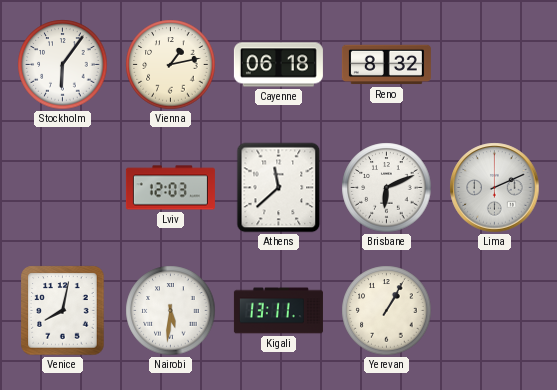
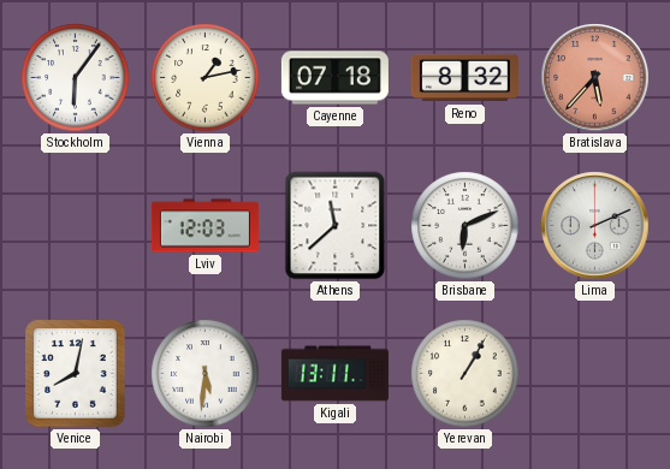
Cayenne: 06:18 -> 07:18 (334, 78)
Bratislava: none -> 5:37 (595, 78)
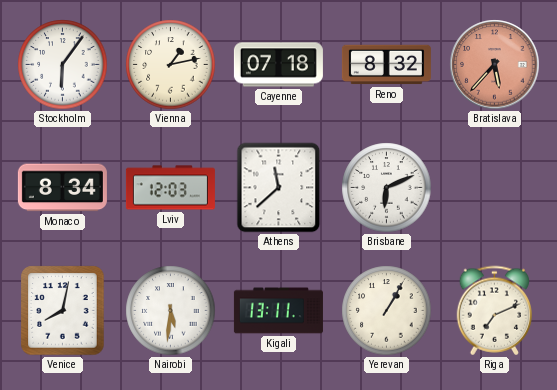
Monaco: none -> 8:34 (62, 188)
Lima: 2:11 -> none (595, 226)
Riga: none -> 7:11 (495, 311)
